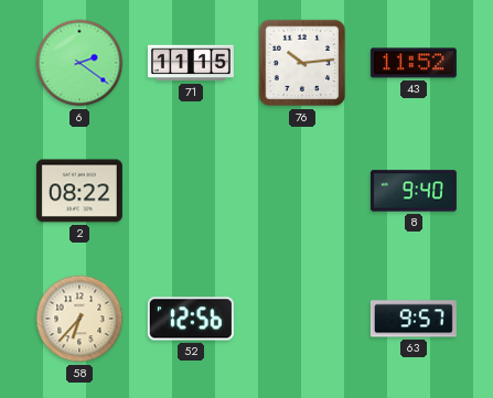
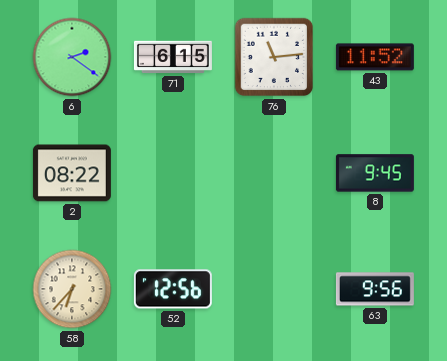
71: 11:15 -> 6:15 (173, 57)
76: 10:14 -> 11:14 (274, 57)
8: 9:40 -> 9:45 (375, 173)
63: 9:57 -> 9:56 (375, 289)
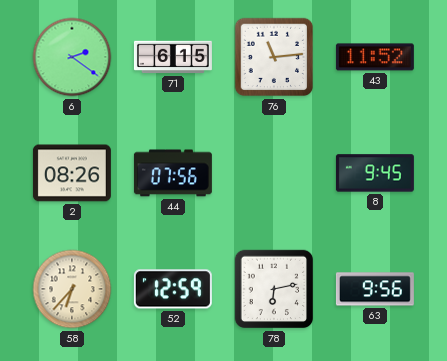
2: 08:22 -> 08:26 (72, 173)
44: none -> 07:56 (173, 173)
52: 12:56 -> 12:59 (173, 289)
78: none -> 6:13 (274, 289)
